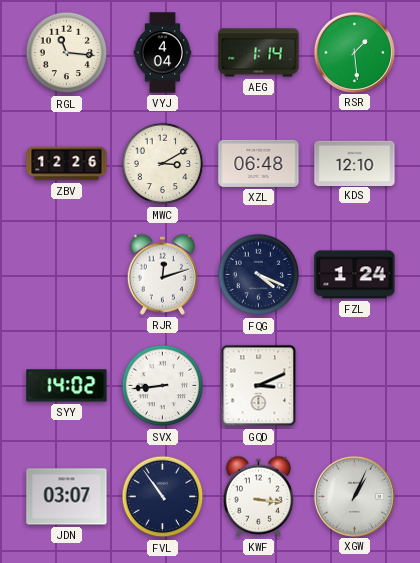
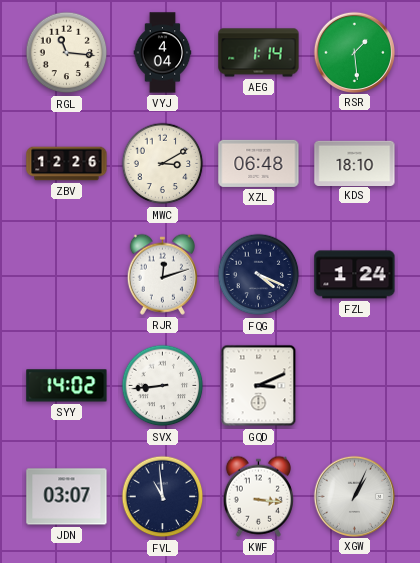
KDS: 12:10 -> 18:10 (355, 163)
FVL: 10:54 -> 10:59 (163, 497)
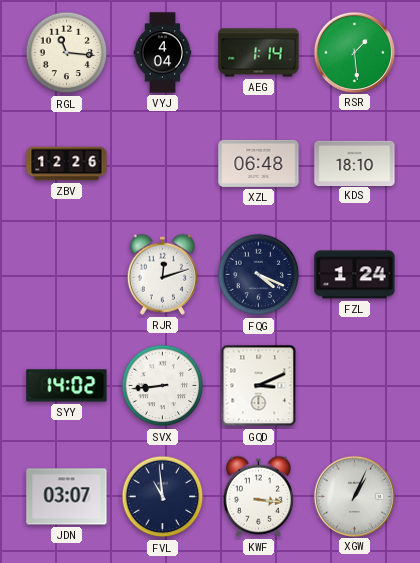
MWC: 3:10 -> none (163, 164)
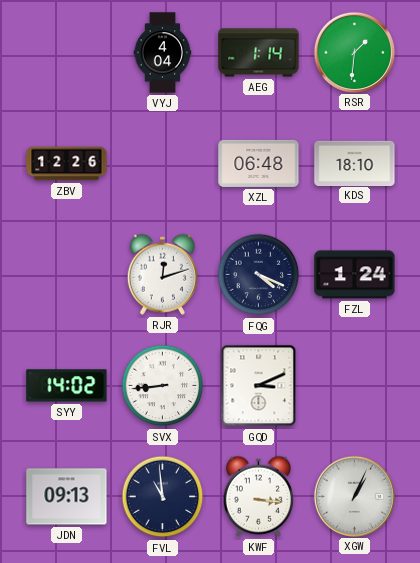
RGL: 11:16 -> none (67, 53)
RSR: 1:29 -> 1:31 (354, 52)
JDN: 03:07 -> 09:13 (67, 497)
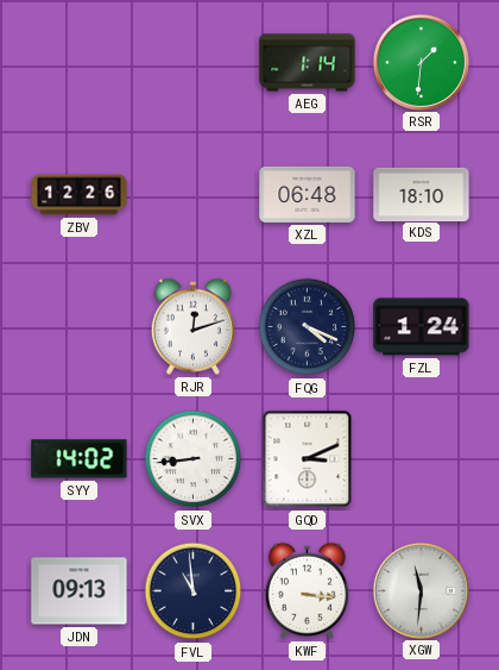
VYJ: 4:04 -> none (163, 53)
XGW: 1:04 -> 11:31 (421, 590)
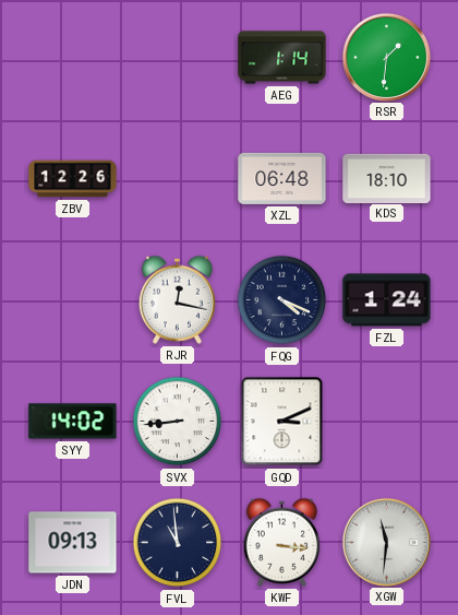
RJR: 12:12 -> 12:17 (177, 299)
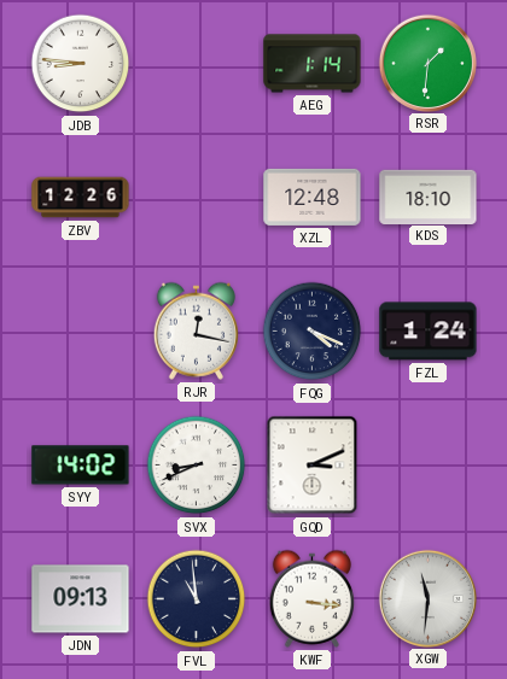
JDB: none -> 8:46 (81, 64)
XZL: 06:48 -> 12:48 (313, 197)
SVX: 8:44 -> 8:41 (197, 466)
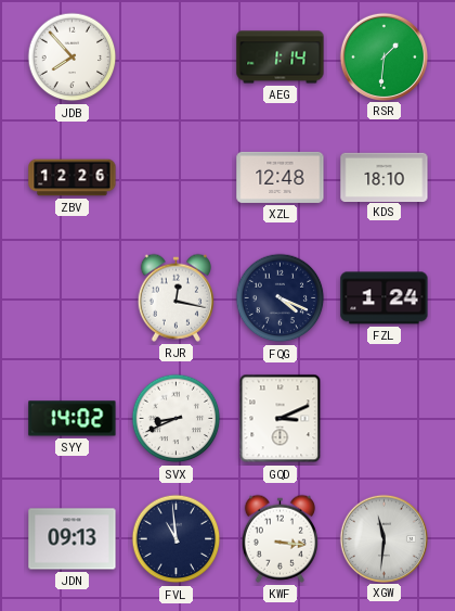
JDB: 8:46 -> 7:53 (73, 58)
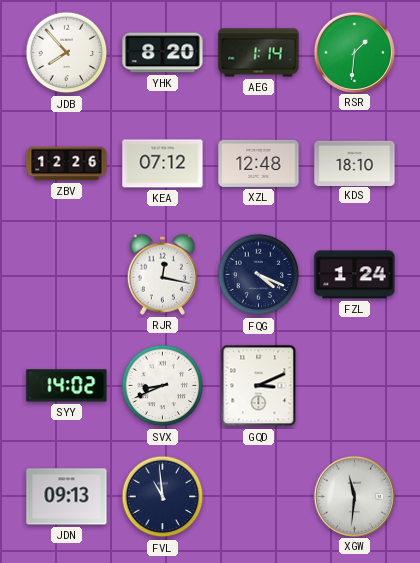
YHK: none -> 8:20 (163, 53)
KEA: none -> 07:12 (163, 164)
KWF: 3:16 -> none (279, 538)
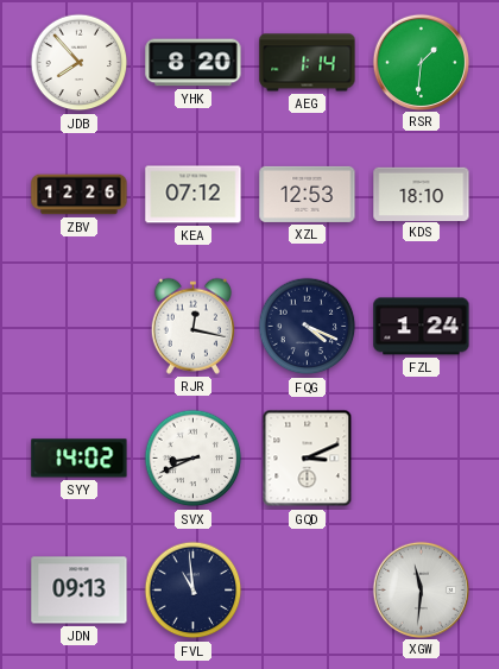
XZL: 12:48 -> 12:53 (308, 194)
